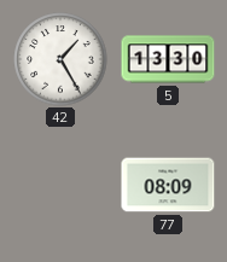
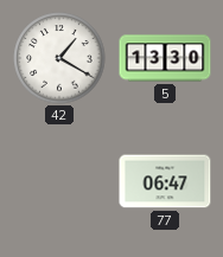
42: 1:25 -> 1:20 (59, 58)
77: 08:09 -> 06:47 (165, 181)
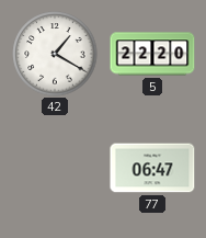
5: 13:30 -> 22:20 (152, 54)
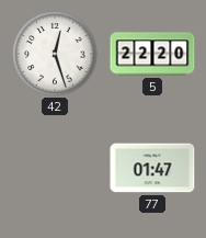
42: 1:20 -> 12:27 (55, 54)
77: 06:47 -> 01:47 (152, 168)
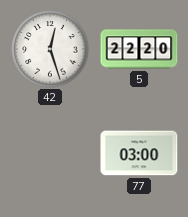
77: 01:47 -> 03:00 (139, 153)
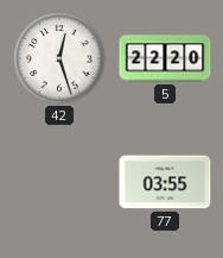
77: 03:00 -> 03:55 (165, 182)
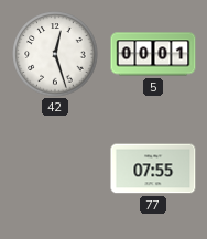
5: 22:20 -> 00:01 (153, 54)
77: 03:55 -> 07:55 (153, 169)
